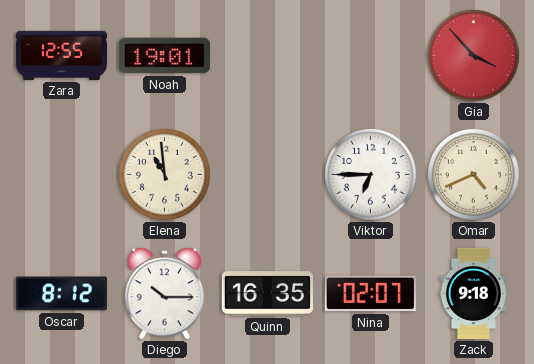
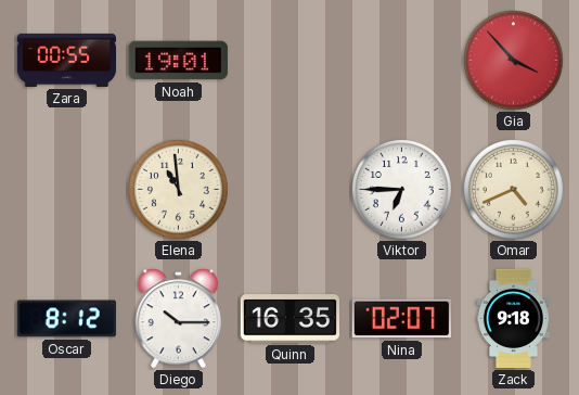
Zara: 12:55 -> 00:55 (67, 60)
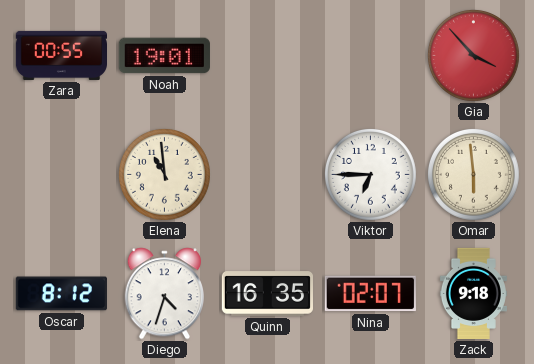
Omar: 4:41 -> 5:59 (473, 174)
Diego: 10:15 -> 4:33 (165, 294)
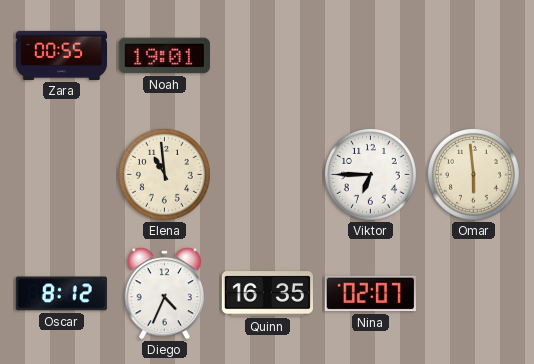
Gia: 3:53 -> none (473, 55)
Diego: 4:33 -> 4:34 (165, 294)
Zack: 9:18 -> none (473, 294)
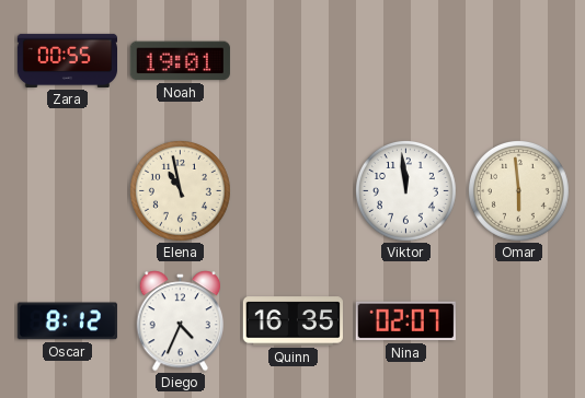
Elena: 10:59 -> 10:58 (180, 190)
Viktor: 6:45 -> 11:59 (405, 190)
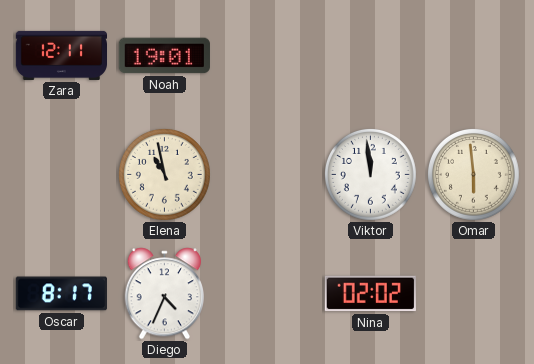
Zara: 00:55 -> 12:11 (62, 55)
Oscar: 8:12 -> 8:17 (61, 294)
Quinn: 16:35 -> none (292, 321)
Nina: 02:07 -> 02:02 (370, 294)
